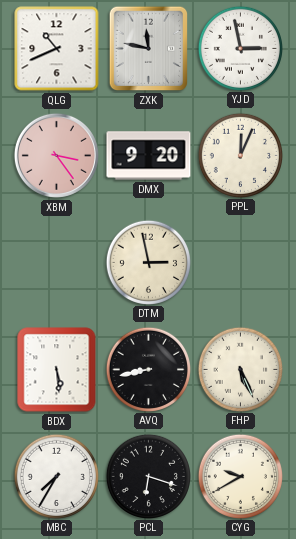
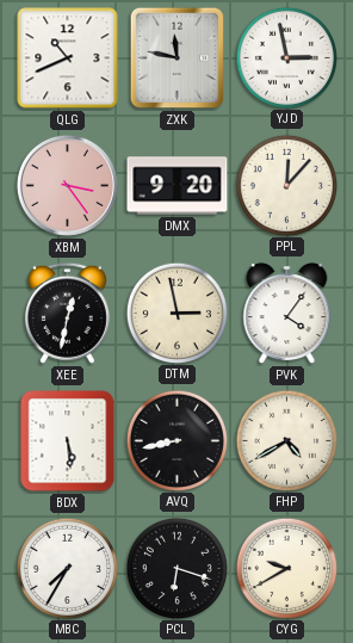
PPL: 12:04 -> 12:07 (286, 185)
XEE: none -> 12:32 (67, 313)
PVK: none -> 4:06 (287, 314)
FHP: 5:26 -> 4:40 (286, 440)
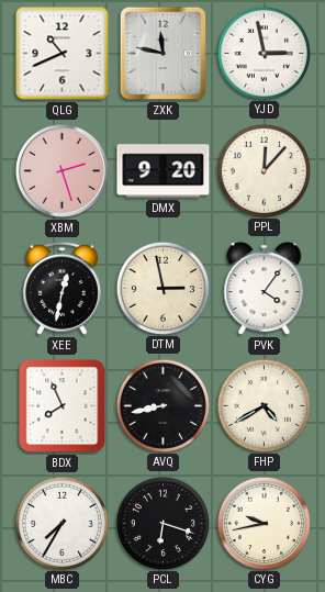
XBM: 3:24 -> 2:27 (61, 170)
BDX: 5:29 -> 7:56 (63, 406)
CYG: 9:40 -> 9:43 (264, 523)
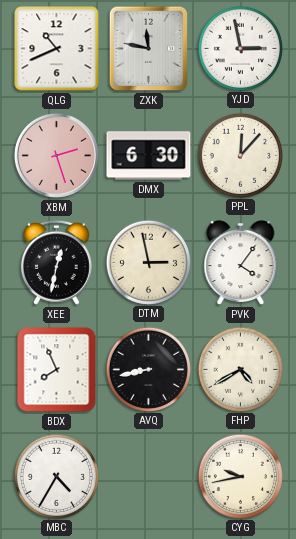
DMX: 9:20 -> 6:30 (149, 156)
MBC: 7:35 -> 4:35 (56, 476)
PCL: 6:18 -> none (162, 523)
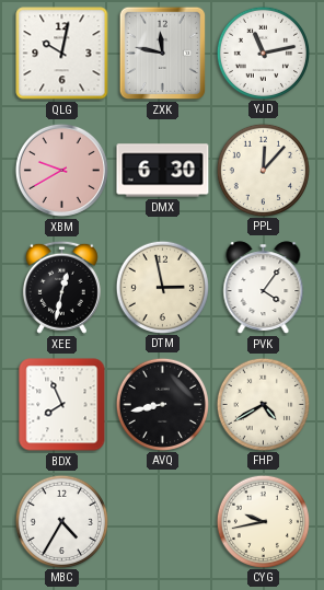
QLG: 10:41 -> 10:02 (62, 54)
YJD: 2:58 -> 11:13 (263, 53)
XBM: 2:27 -> 9:40 (61, 170)
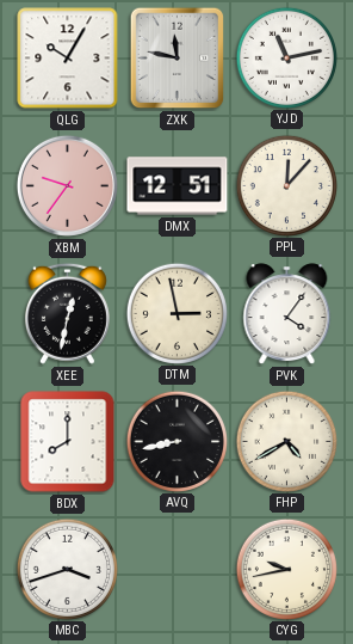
QLG: 10:02 -> 10:05 (68, 59)
XBM: 9:40 -> 9:36 (67, 185)
DMX: 6:30 -> 12:51 (178, 186)
BDX: 7:56 -> 8:00 (68, 442)
MBC: 4:35 -> 3:42 (67, 569)
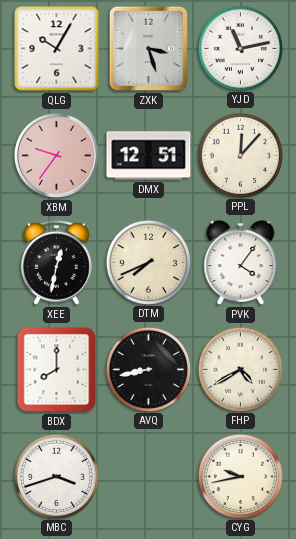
ZXK: 11:47 -> 3:27 (149, 49)
DTM: 2:58 -> 7:41 (148, 262)
